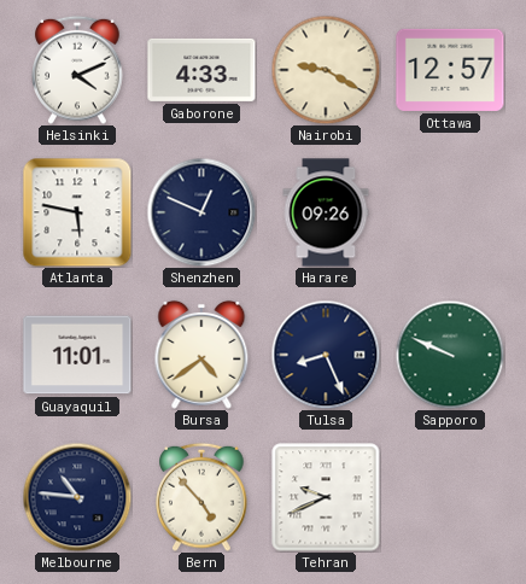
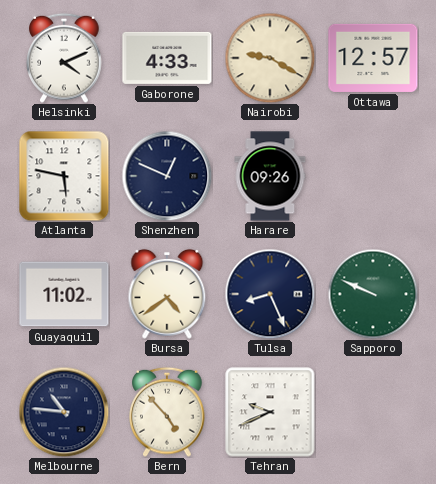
Guayaquil: 11:01 -> 11:02 (64, 294)
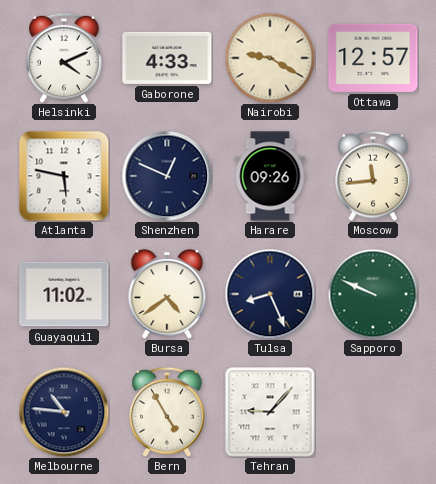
Moscow: none -> 11:44 (373, 176)
Bern: 4:53 -> 4:55 (167, 412)
Tehran: 9:41 -> 9:07 (270, 412)
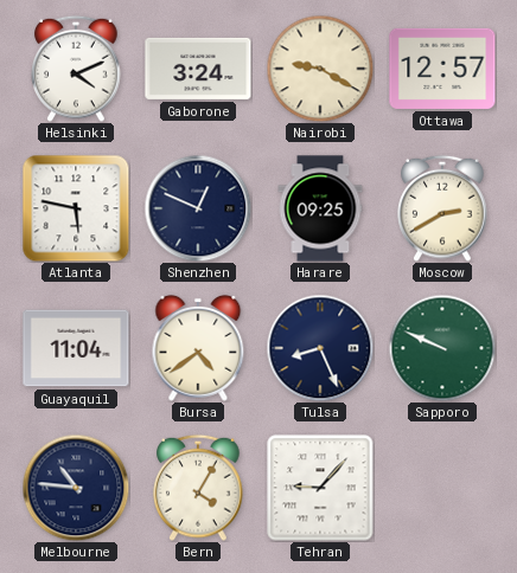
Gaborone: 4:33 -> 3:24 (198, 69)
Harare: 09:26 -> 09:25 (320, 208)
Moscow: 11:44 -> 2:40 (442, 208)
Guayaquil: 11:02 -> 11:04 (76, 348)
Bern: 4:55 -> 4:05 (198, 488)
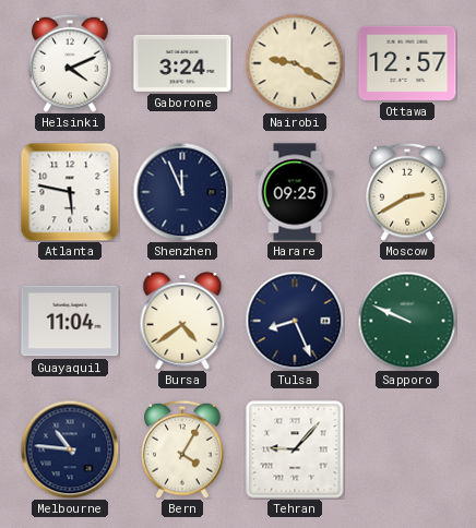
Shenzhen: 12:49 -> 11:56 (182, 192)
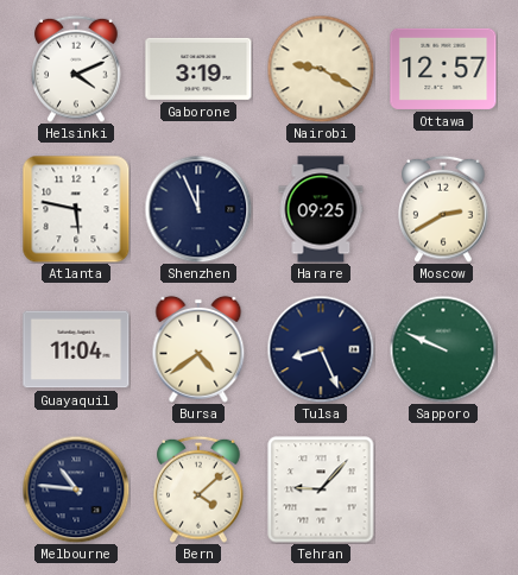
Gaborone: 3:24 -> 3:19 (198, 69)
Bern: 4:05 -> 4:08 (198, 489)
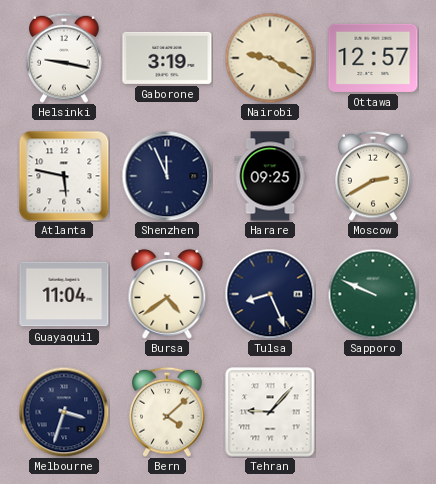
Helsinki: 4:11 -> 9:17 (64, 58)
Melbourne: 10:46 -> 3:33 (64, 412)
